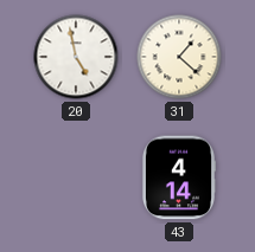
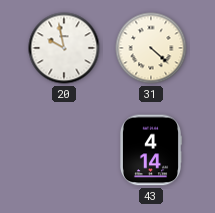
20: 4:58 -> 9:58 (64, 48)
31: 1:22 -> 4:22 (151, 48)
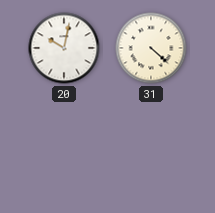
20: 9:58 -> 10:02 (64, 48)
43: 4:14 -> none (150, 150)
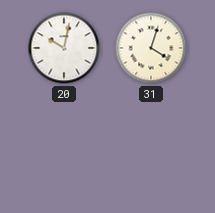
31: 4:22 -> 4:03 (151, 48)
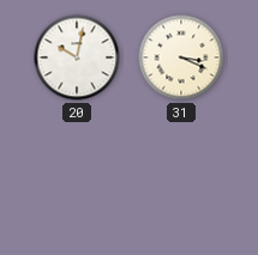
31: 4:03 -> 3:19 (181, 57)
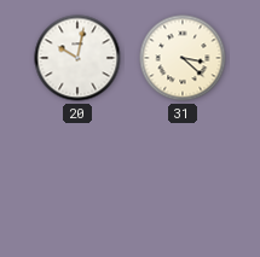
31: 3:19 -> 3:22 (183, 58)
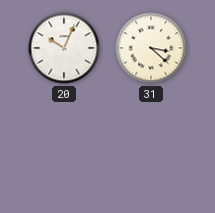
20: 10:02 -> 10:04 (64, 48)
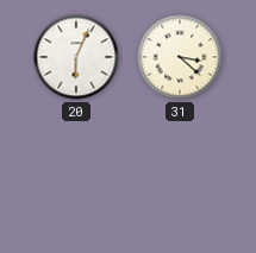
20: 10:04 -> 6:04 (76, 57)
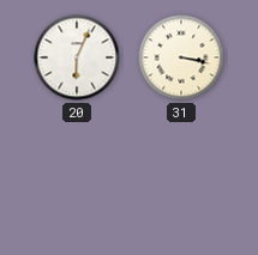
31: 3:22 -> 3:17 (181, 57)
